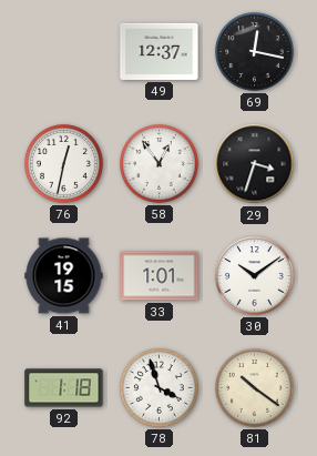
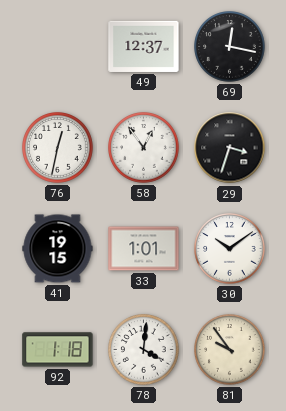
78: 3:57 -> 4:01 (144, 350)
81: 10:21 -> 9:54 (230, 350)
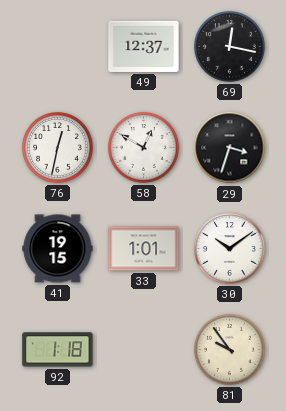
58: 12:54 -> 12:50 (144, 148)
78: 4:01 -> none (144, 350)
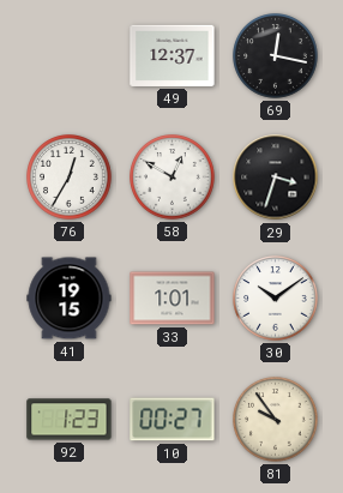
76: 12:32 -> 12:35 (70, 178)
92: 1:18 -> 1:23 (70, 420)
10: none -> 00:27 (173, 420)
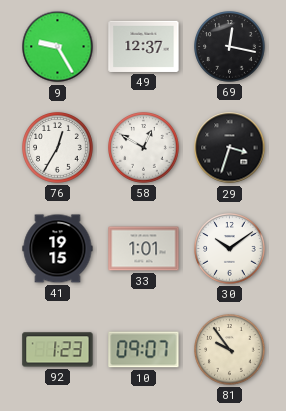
9: none -> 9:25 (58, 47)
10: 00:27 -> 09:07 (144, 350)
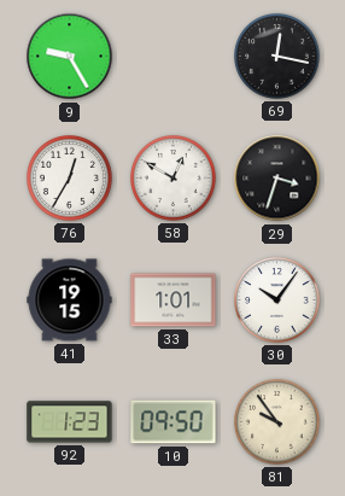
49: 12:37 -> none (144, 46)
30: 10:09 -> 10:06 (277, 300)
10: 09:07 -> 09:50 (174, 422)
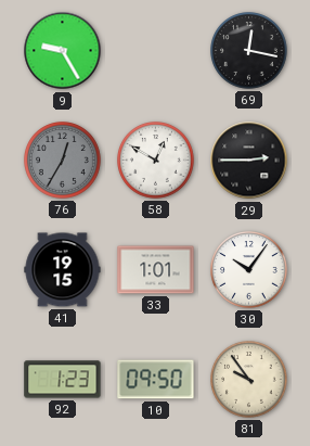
76 dial: white -> grey (63, 161)
29: 3:33 -> 2:45 (249, 161)
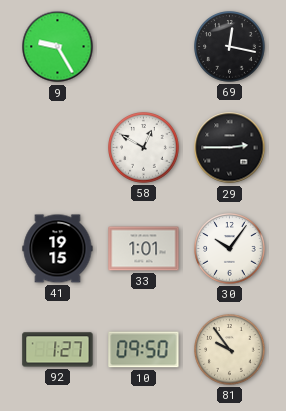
76: 12:35 -> none (63, 161)
92: 1:23 -> 1:27 (58, 350)
